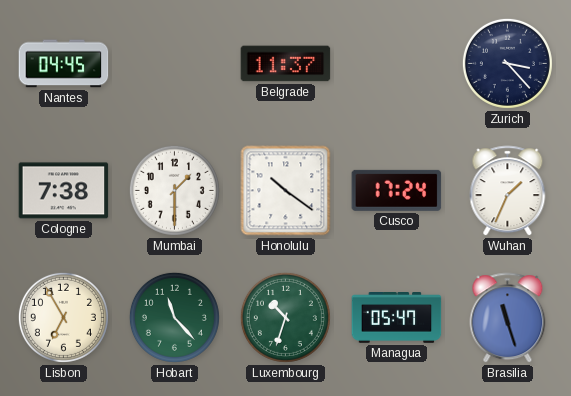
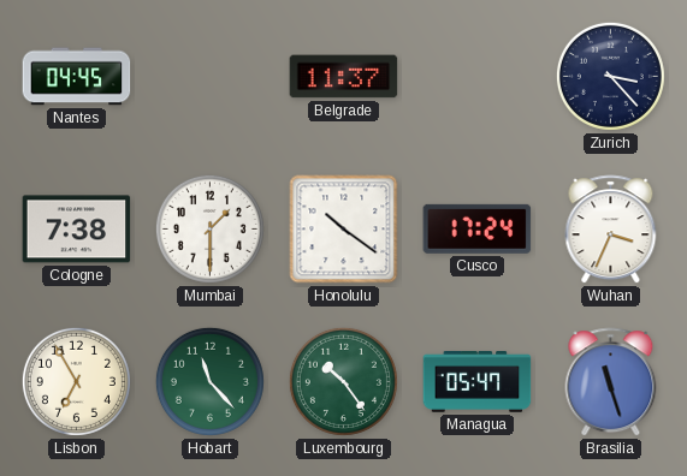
Wuhan: 1:34 -> 3:34 (611, 230)
Luxembourg: 10:33 -> 10:24 (343, 381)
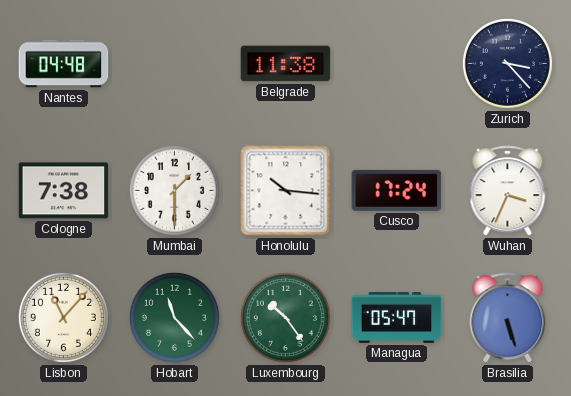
Nantes: 04:45 -> 04:48 (64, 64)
Belgrade: 11:37 -> 11:38 (286, 64)
Honolulu: 10:21 -> 10:16 (286, 191)
Lisbon: 6:55 -> 11:07 (63, 317)
Brasilia: 11:27 -> 5:27 (508, 318)
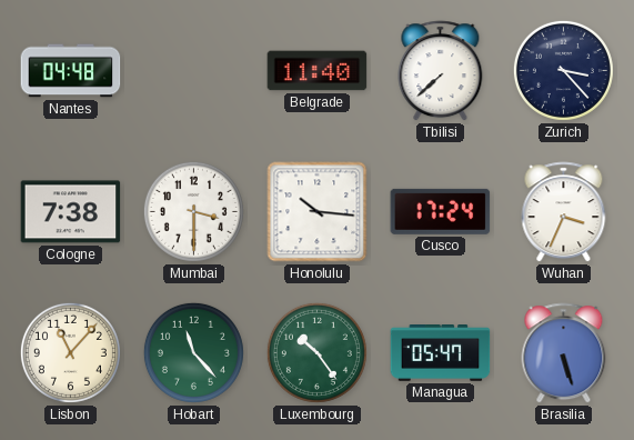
Belgrade: 11:38 -> 11:40 (318, 71)
Tbilisi: none -> 7:38 (441, 71)
Mumbai: 1:30 -> 3:30 (193, 211)
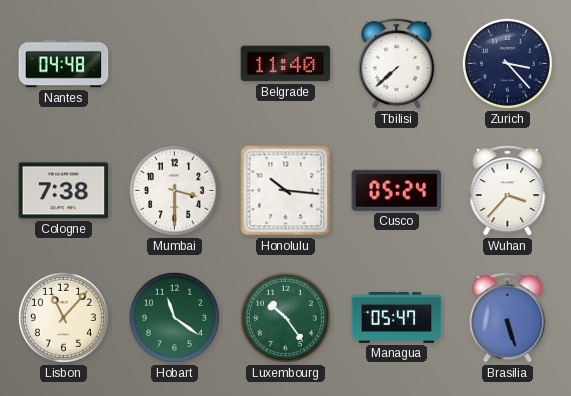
Cusco: 17:24 -> 05:24 (397, 190)
Wuhan: 3:34 -> 3:37 (508, 191)
Hobart: 11:23 -> 11:21 (174, 317)
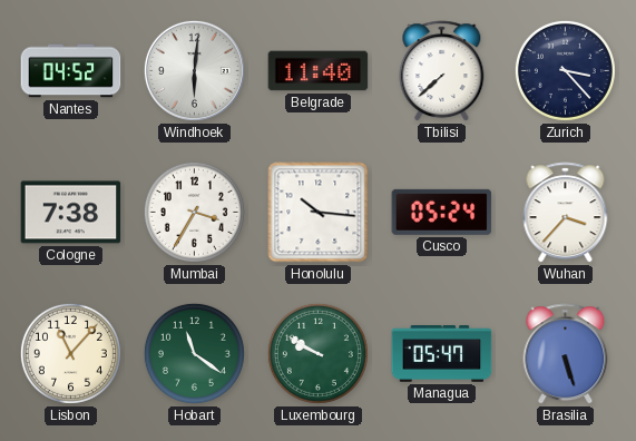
Nantes: 04:48 -> 04:52 (71, 71)
Windhoek: none -> 6:01 (194, 70)
Mumbai: 3:30 -> 3:35 (194, 212)
Luxembourg: 10:24 -> 9:50 (317, 353)
